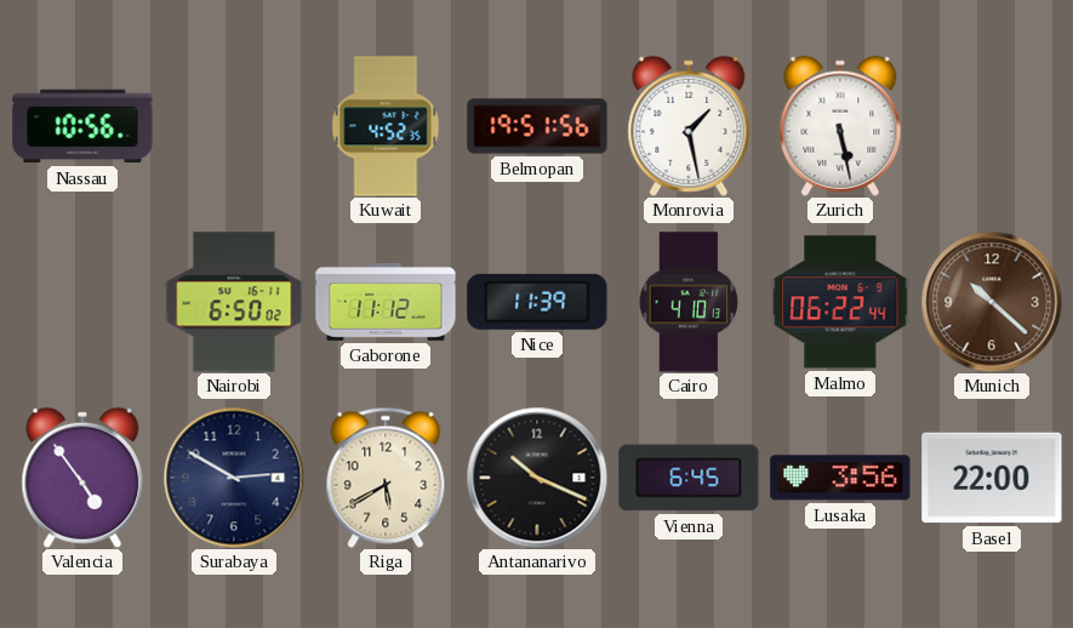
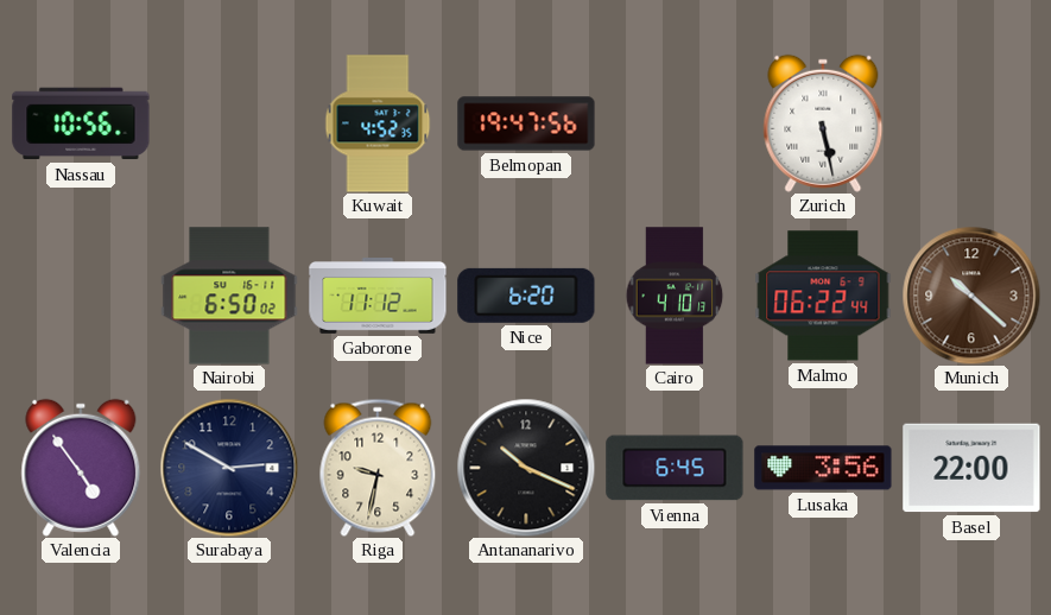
Belmopan: 19:51 -> 19:47 (526, 123)
Monrovia: 1:28 -> none (689, 126)
Nice: 11:39 -> 6:20 (526, 296)
Riga: 5:40 -> 9:32 (378, 468)
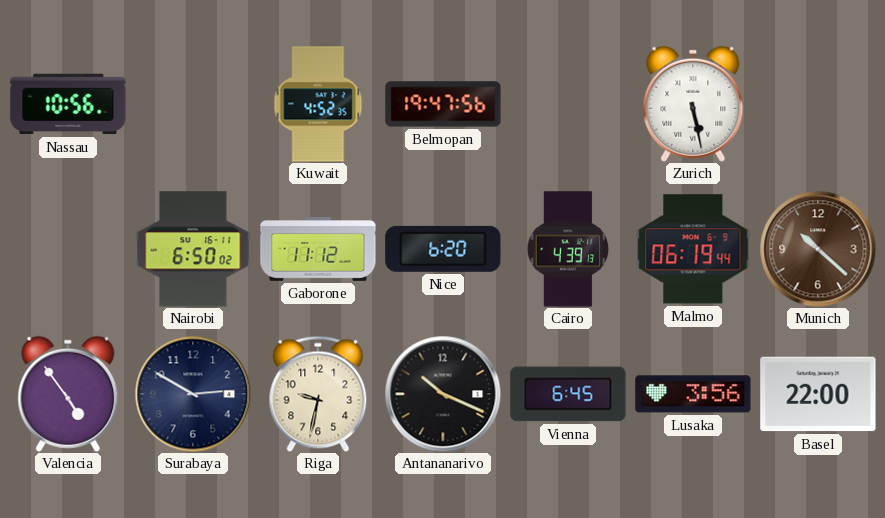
Cairo: 4:10 -> 4:39 (568, 249)
Malmo: 06:22 -> 06:19 (693, 249)
